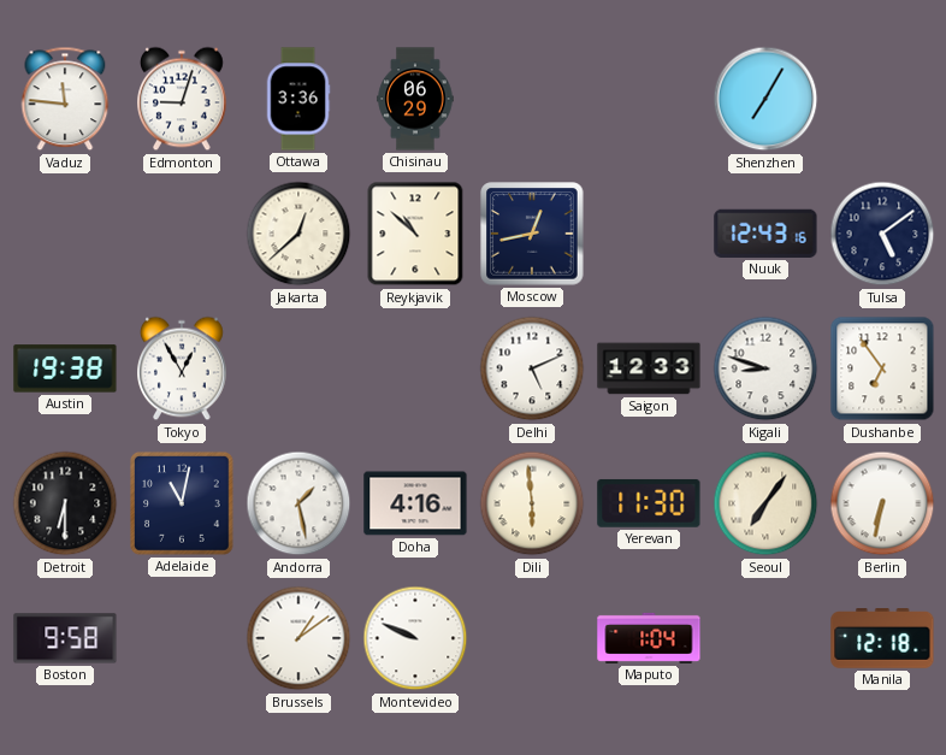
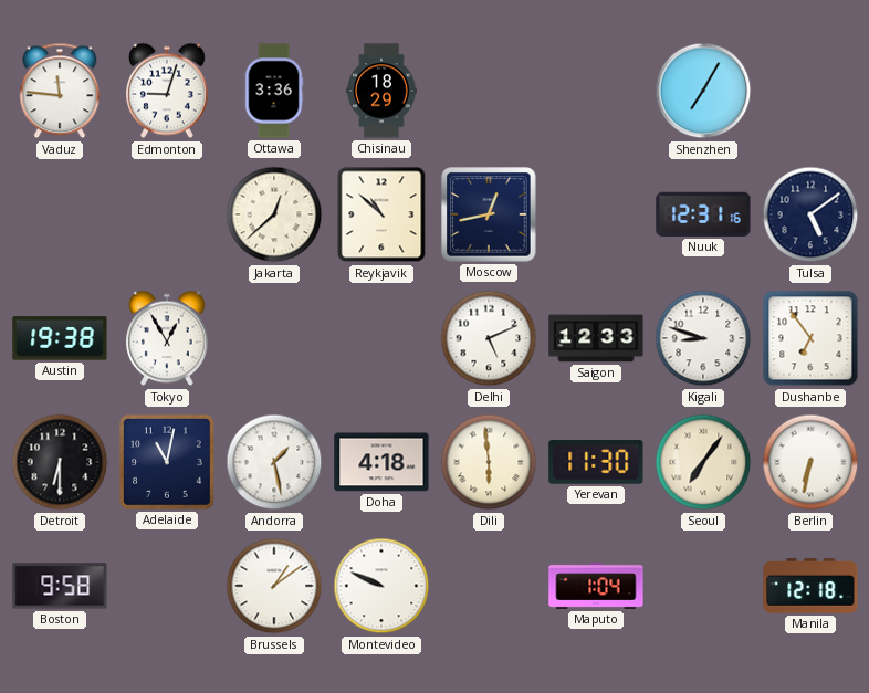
Chisinau: 06:29 -> 18:29 (381, 91)
Nuuk: 12:43 -> 12:31 (703, 214)
Doha: 4:16 -> 4:18 (381, 462)
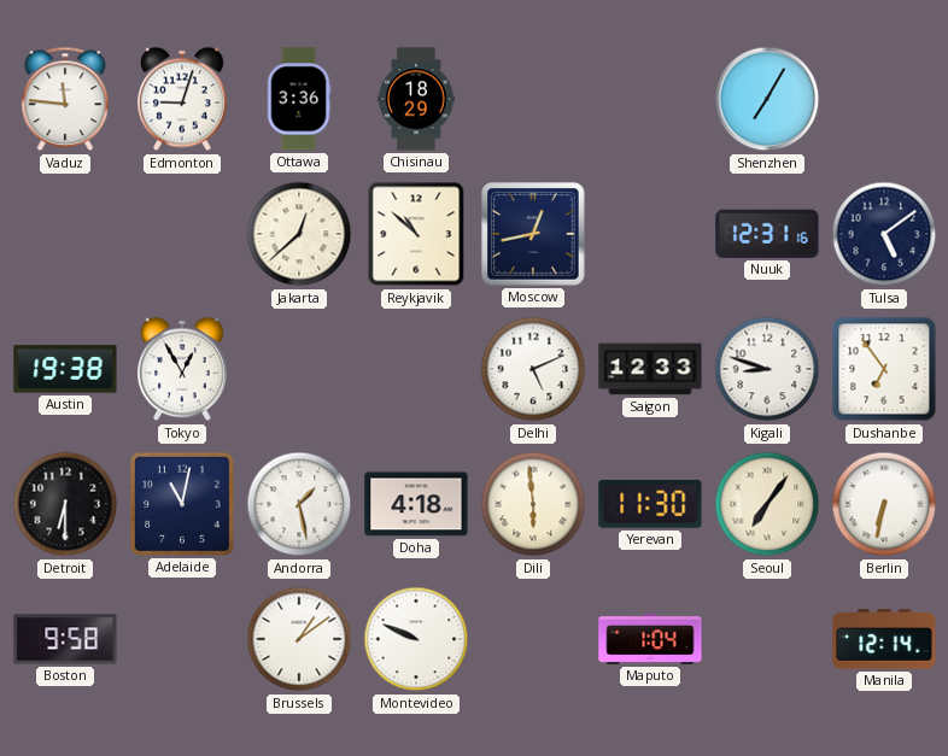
Manila: 12:18 -> 12:14 (884, 639)
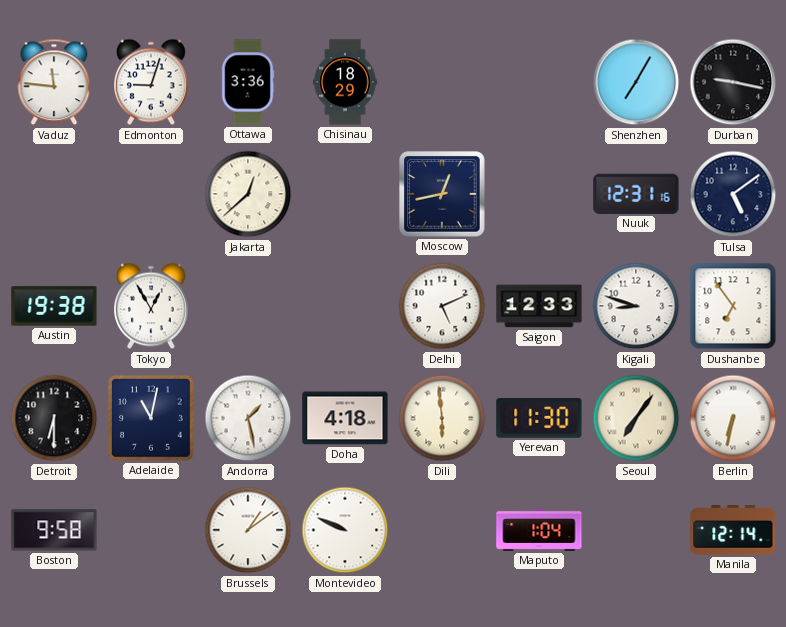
Durban: none -> 9:17 (733, 82)
Reykjavik: 10:52 -> none (416, 234)
